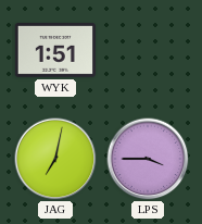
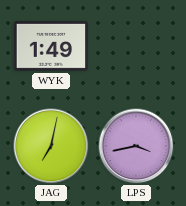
WYK: 1:51 -> 1:49 (50, 47)
LPS: 3:45 -> 3:43 (136, 146)
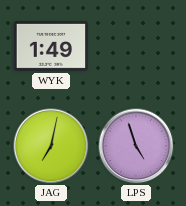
LPS: 3:43 -> 4:57 (136, 146)
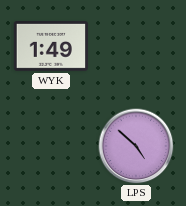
JAG: 7:02 -> none (51, 146)
LPS: 4:57 -> 4:52 (136, 146)
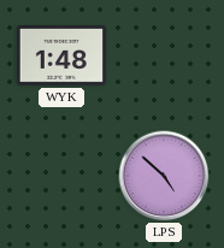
WYK: 1:49 -> 1:48 (60, 57)
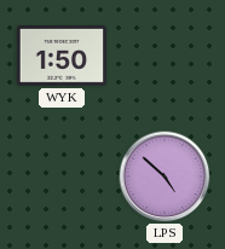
WYK: 1:48 -> 1:50 (60, 57)
